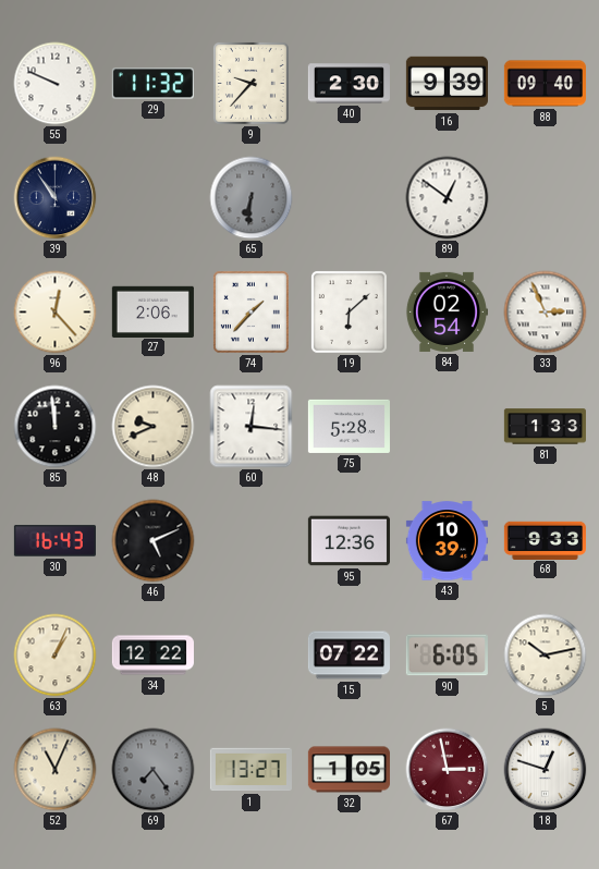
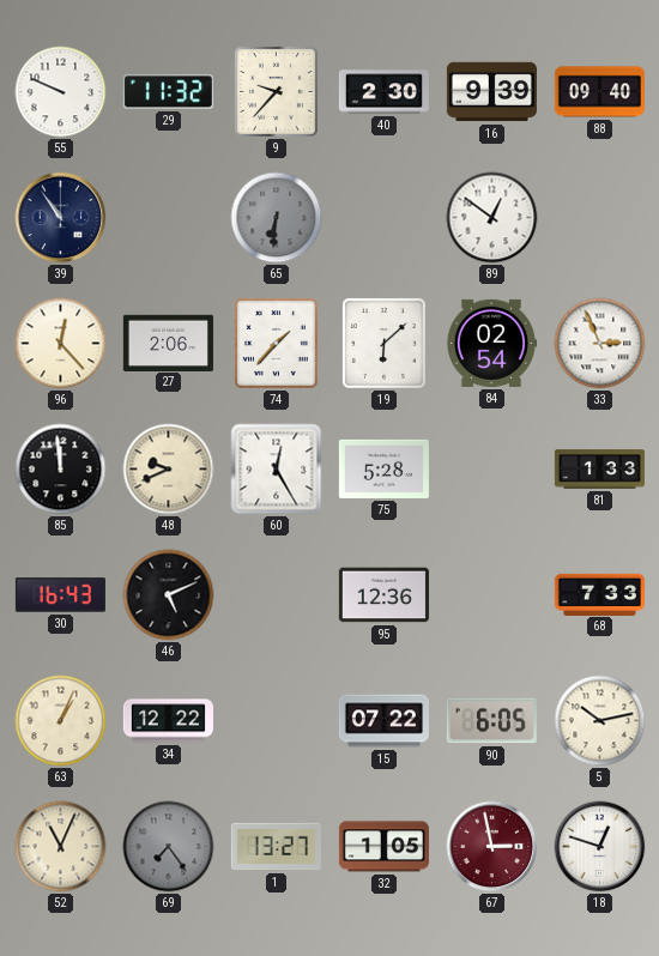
60: 12:16 -> 12:25 (277, 470)
43: 10:39 -> none (447, 541)
68: 9:33 -> 7:33 (599, 594)
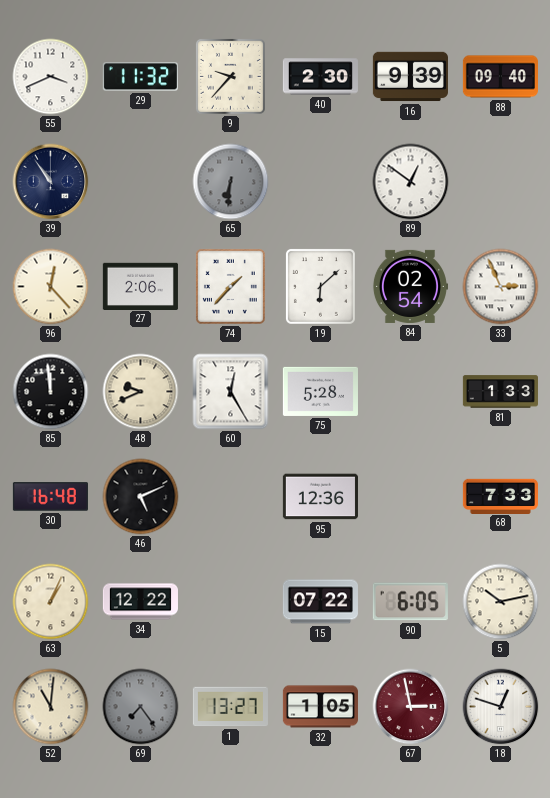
55: 9:49 -> 3:41 (51, 77)
30: 16:43 -> 16:48 (50, 497)
52: 11:04 -> 11:01 (51, 707)
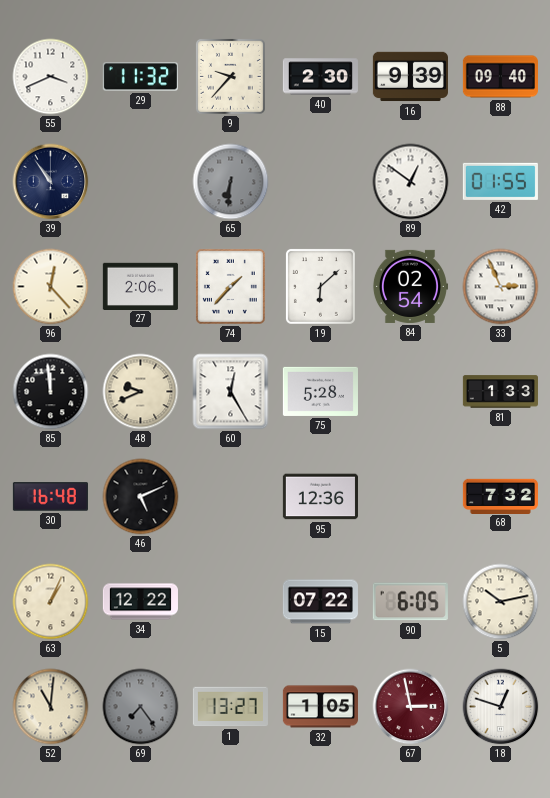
42: none -> 01:55 (500, 181)
68: 7:33 -> 7:32 (500, 496)
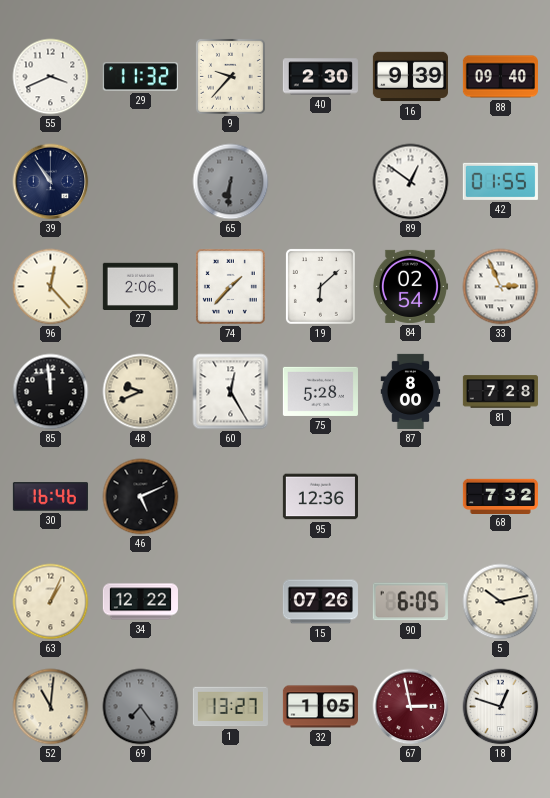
87: none -> 8:00 (411, 391)
81: 1:33 -> 7:28 (500, 392)
30: 16:48 -> 16:46 (50, 497)
15: 07:22 -> 07:26 (320, 602)
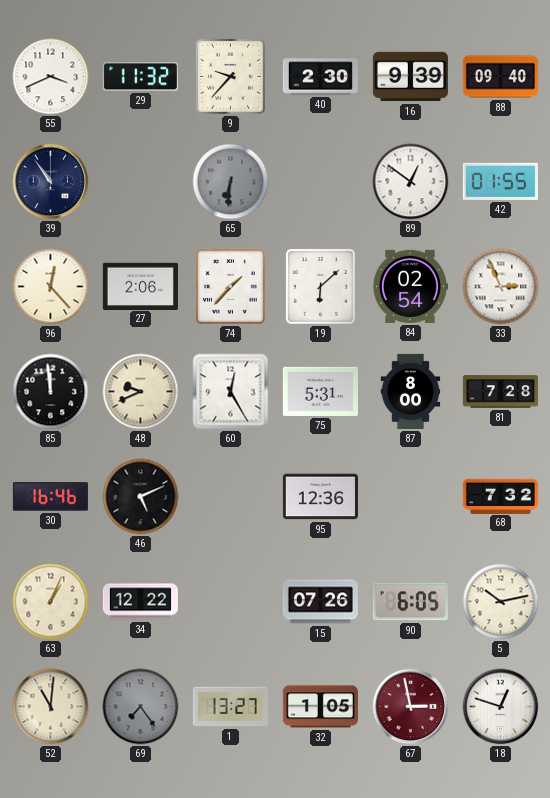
75: 5:28 -> 5:31 (320, 391)
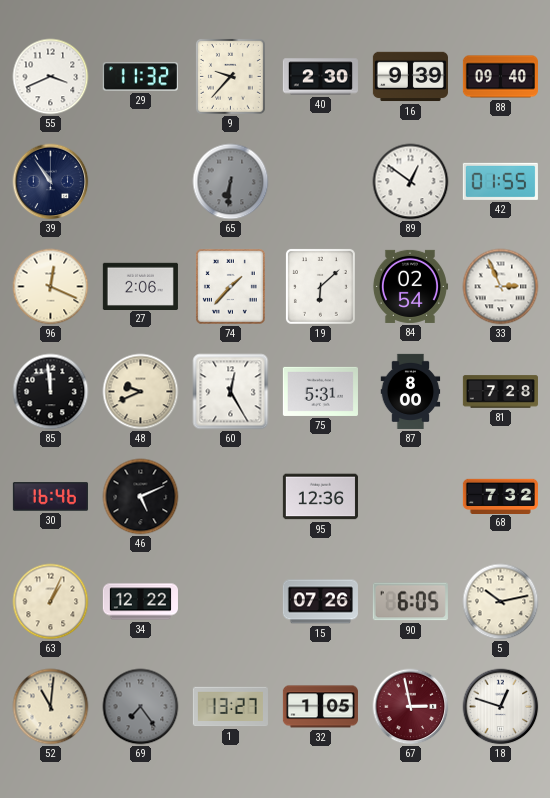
96: 12:23 -> 12:19 (51, 287)
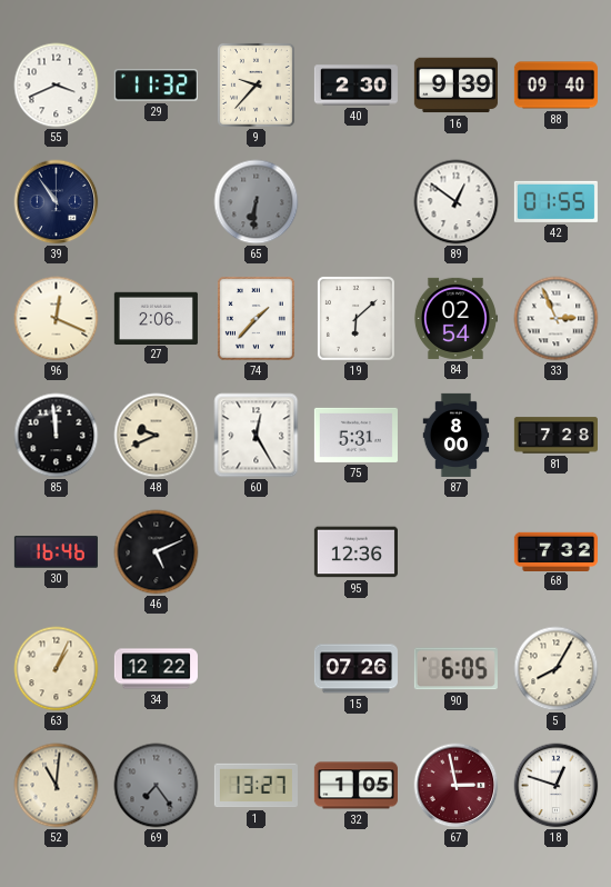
5: 10:13 -> 8:05 (557, 669)
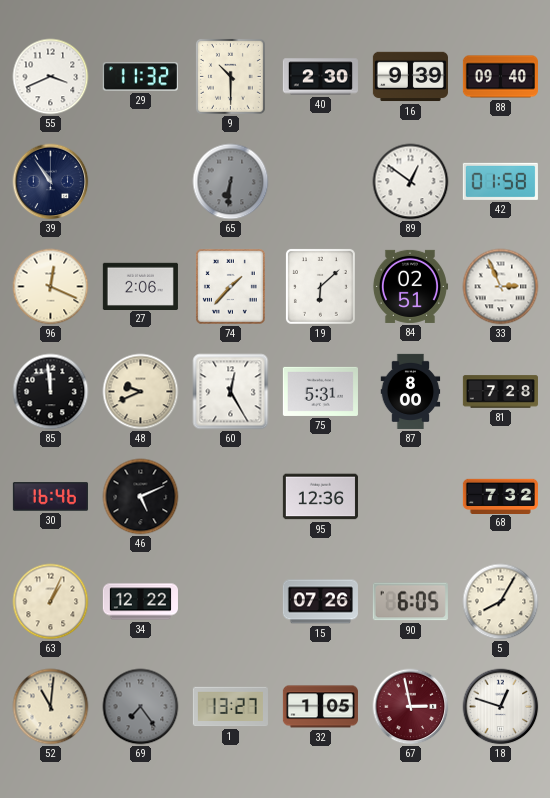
9: 9:37 -> 10:30 (230, 76)
42: 01:55 -> 01:58 (500, 181)
84: 02:54 -> 02:51 (410, 286)
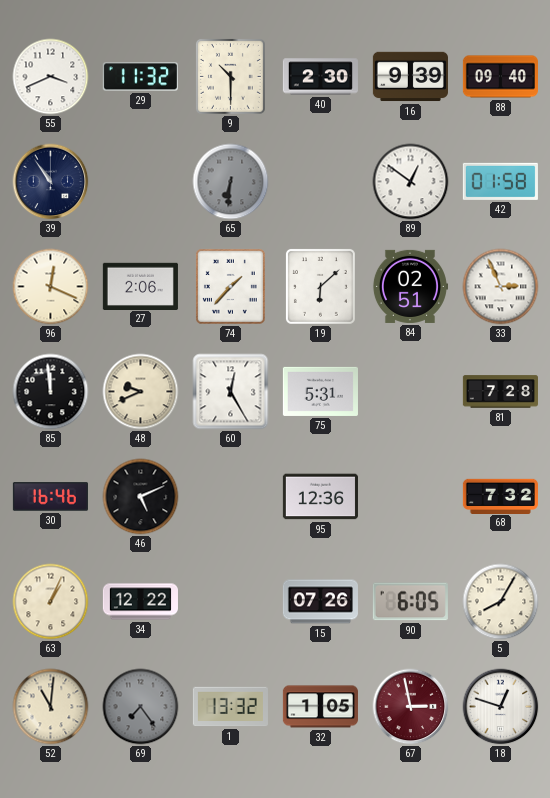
87: 8:00 -> none (411, 391)
1: 13:27 -> 13:32 (230, 707)
